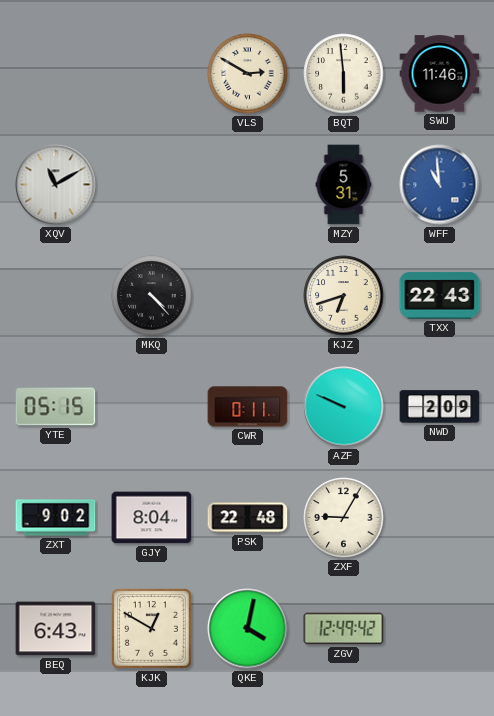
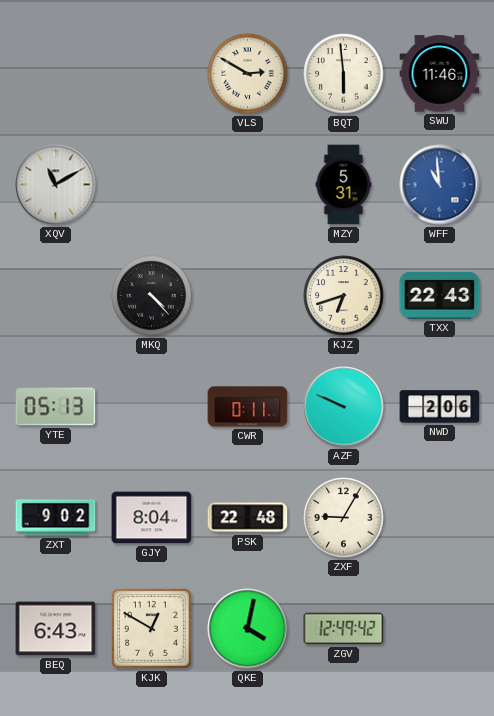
YTE: 05:15 -> 05:13 (56, 407)
NWD: 2:09 -> 2:06 (440, 407)
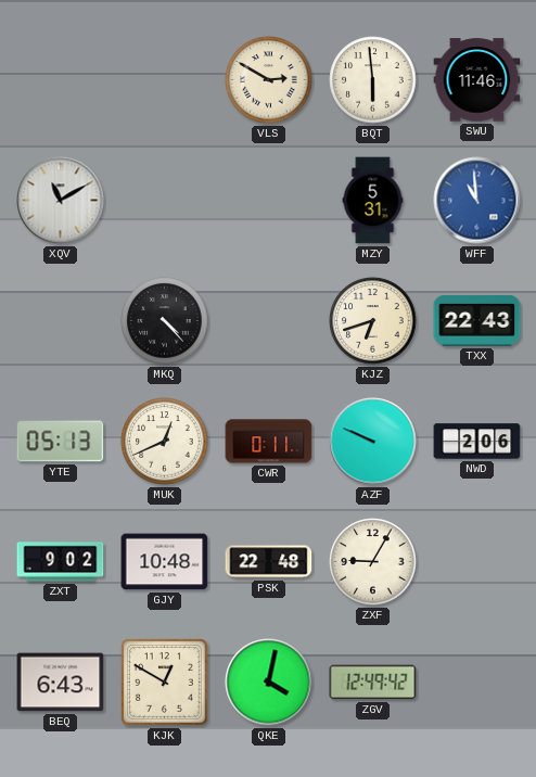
MUK: none -> 12:41 (165, 442)
GJY: 8:04 -> 10:48 (165, 562)
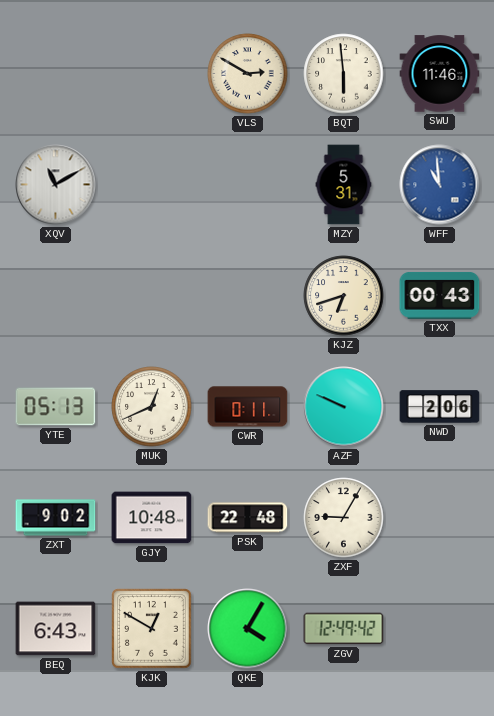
MKQ: 4:23 -> none (165, 321)
TXX: 22:43 -> 00:43 (440, 295)
QKE: 4:02 -> 4:05 (248, 629)
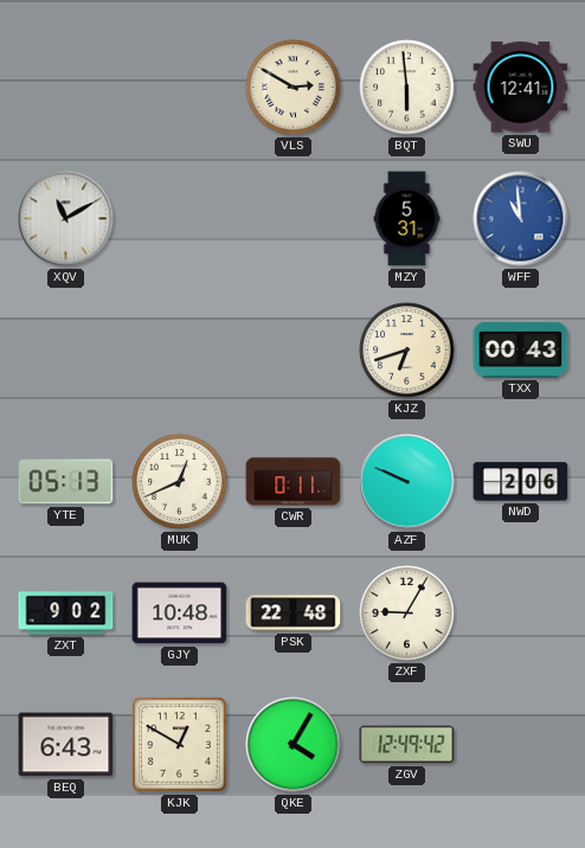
SWU: 11:46 -> 12:41 (521, 88)
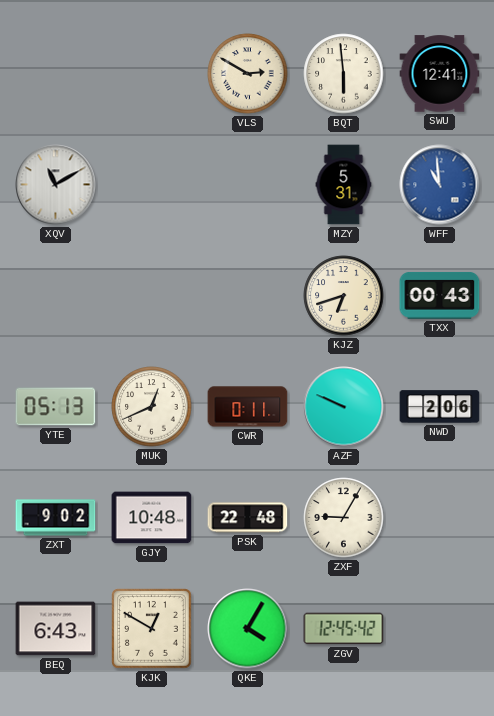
ZGV: 12:49 -> 12:45 (344, 629)
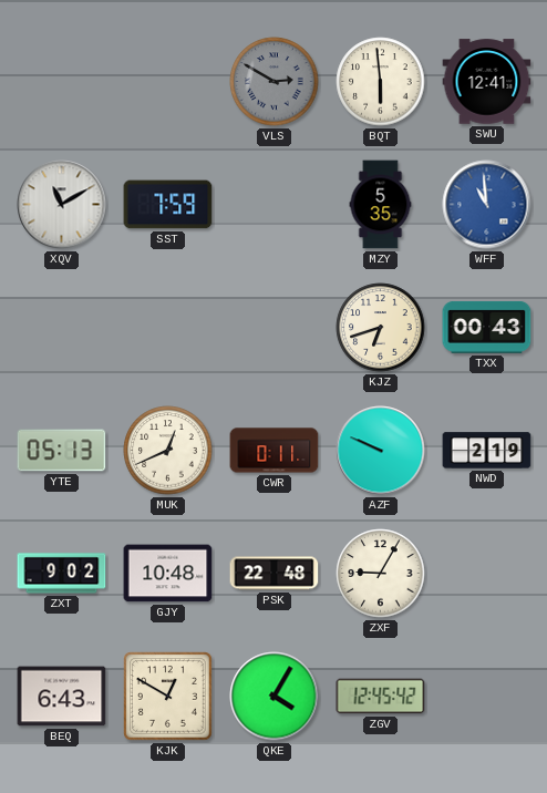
VLS dial: cream -> grey (275, 82)
SST: none -> 7:59 (168, 205)
MZY: 5:31 -> 5:35 (381, 205)
NWD: 2:06 -> 2:19 (487, 451)
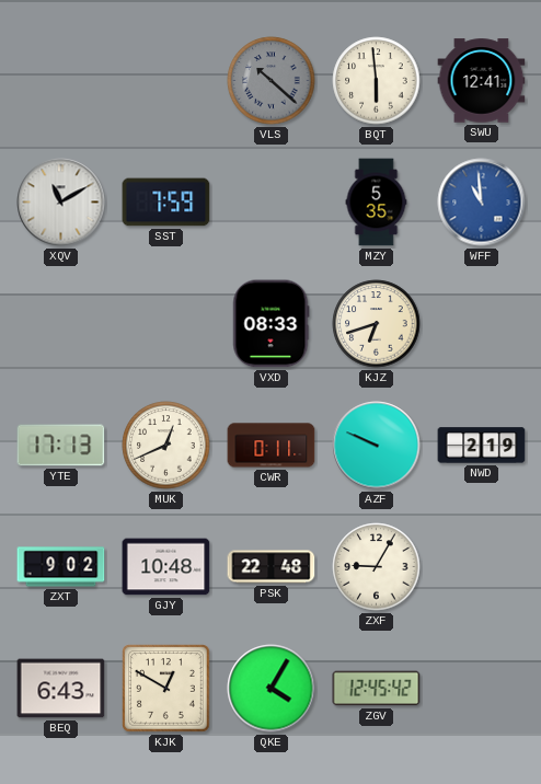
VLS: 2:50 -> 10:22 (272, 81)
VXD: none -> 08:33 (272, 324)
TXX: 00:43 -> none (487, 327)
YTE: 05:13 -> 17:13 (61, 446)
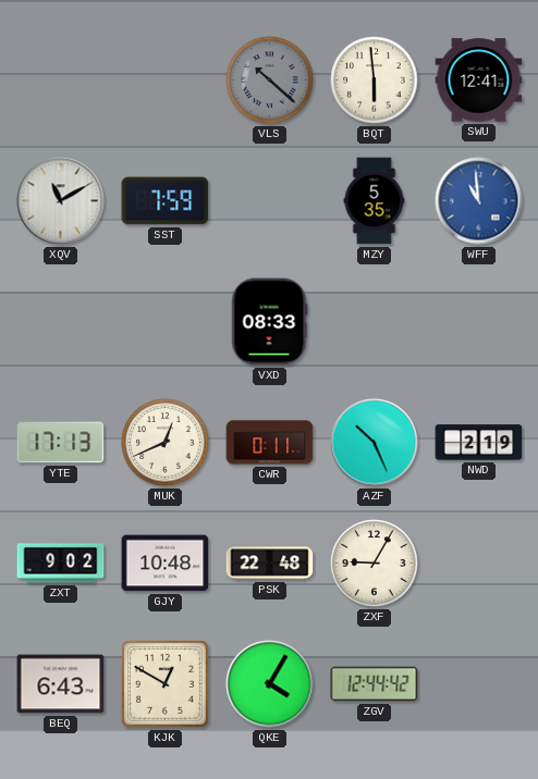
KJZ: 6:42 -> none (377, 324)
AZF: 9:49 -> 10:26 (375, 443)
ZGV: 12:45 -> 12:44 (375, 684)
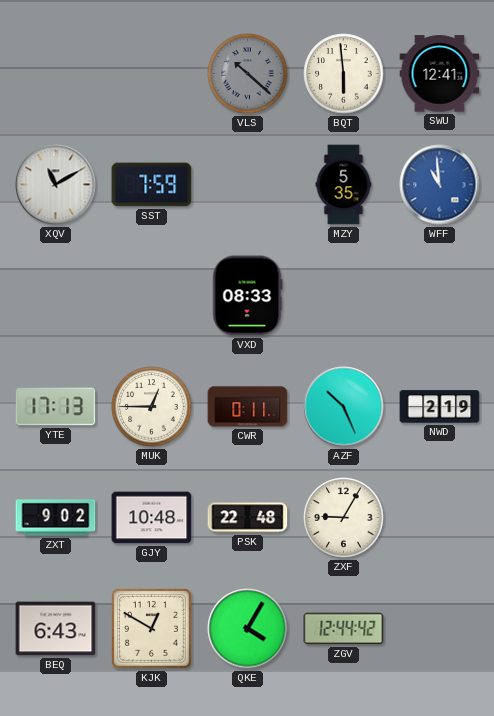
MUK: 12:41 -> 12:45 (152, 407)
